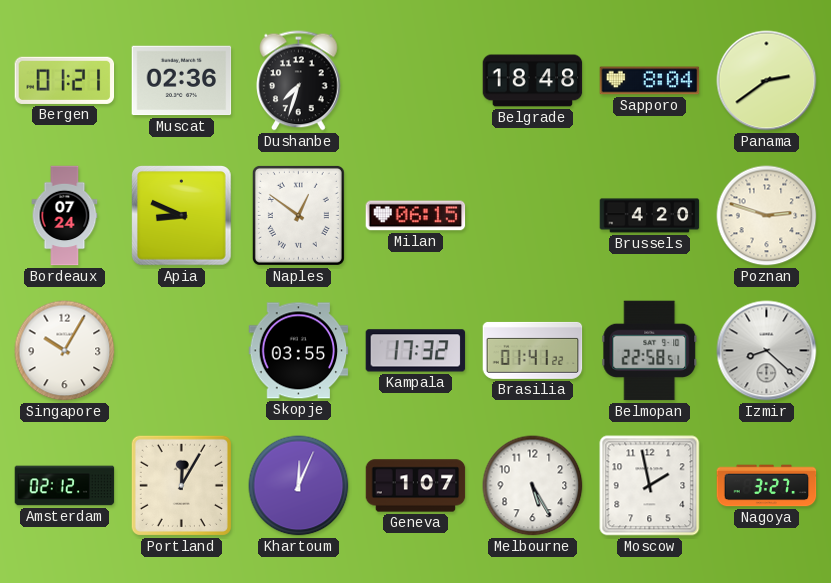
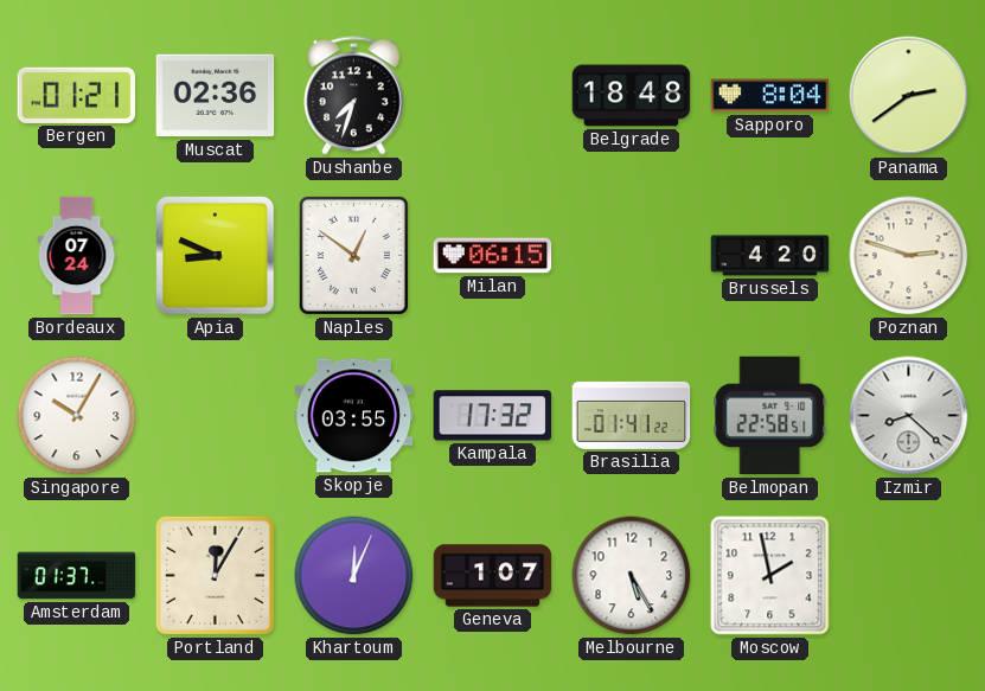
Amsterdam: 02:12 -> 01:37 (77, 576)
Nagoya: 3:27 -> none (767, 486)
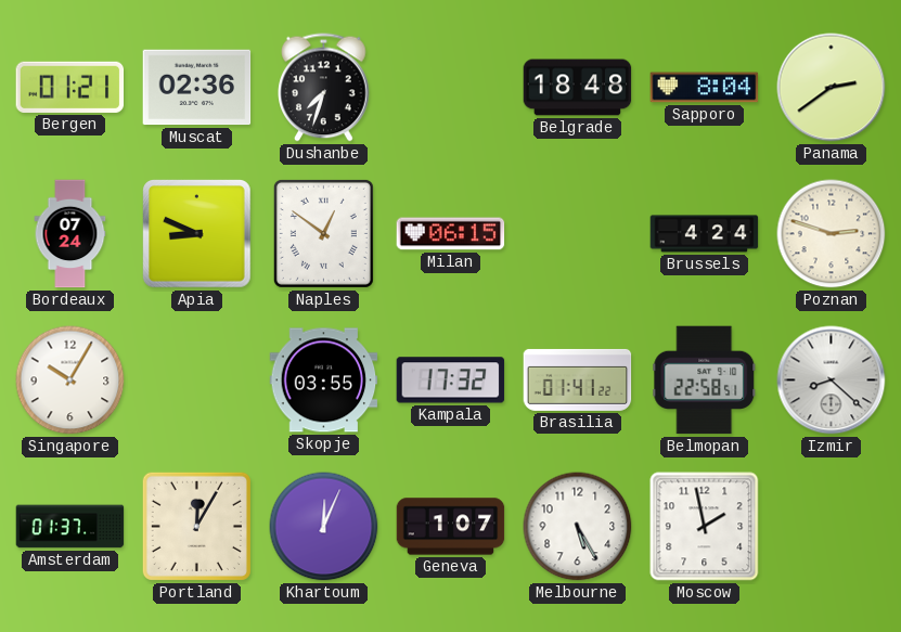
Brussels: 4:20 -> 4:24 (705, 234)
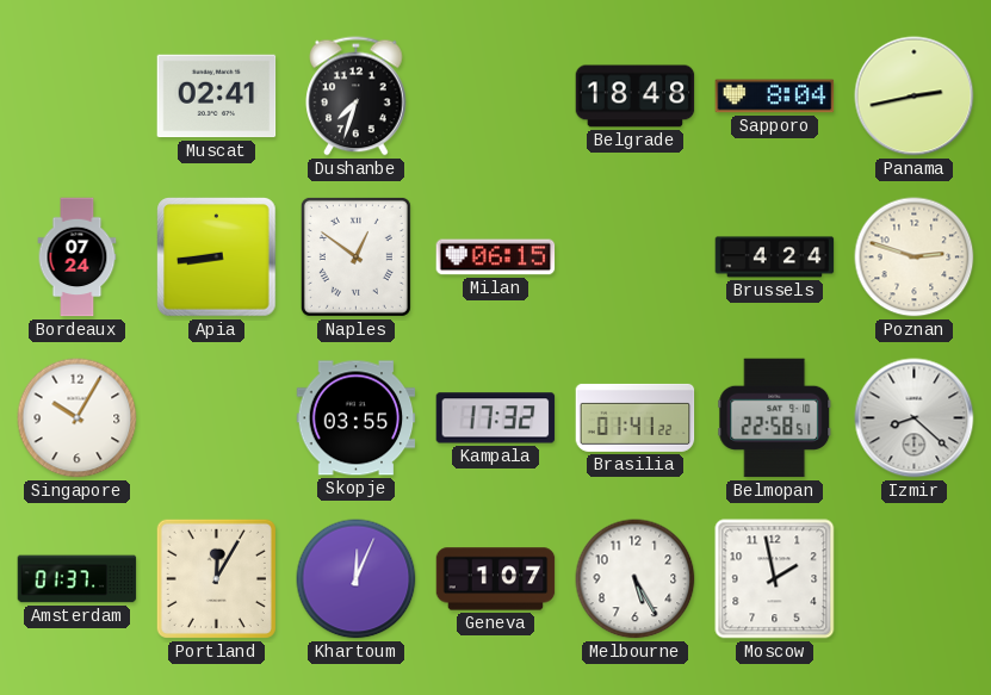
Bergen: 01:21 -> none (70, 87)
Muscat: 02:36 -> 02:41 (217, 97)
Panama: 2:39 -> 2:43 (915, 97)
Apia: 8:49 -> 8:44 (217, 257)
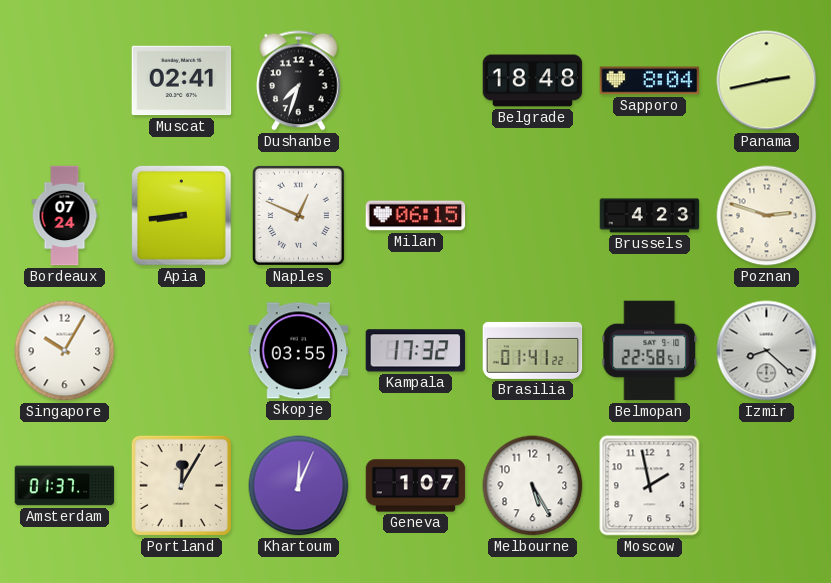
Naples: 12:51 -> 12:49 (298, 215)
Brussels: 4:24 -> 4:23 (650, 216)
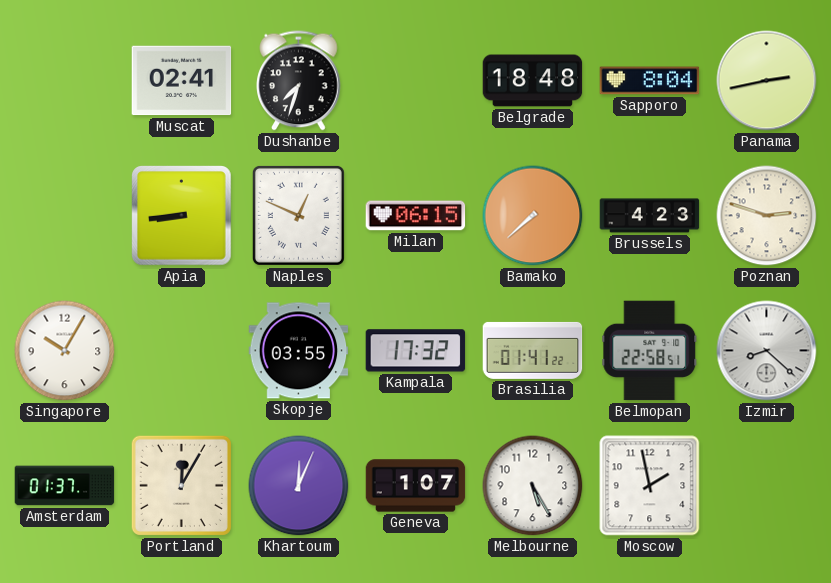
Bordeaux: 07:24 -> none (65, 216)
Bamako: none -> 7:38 (533, 216)
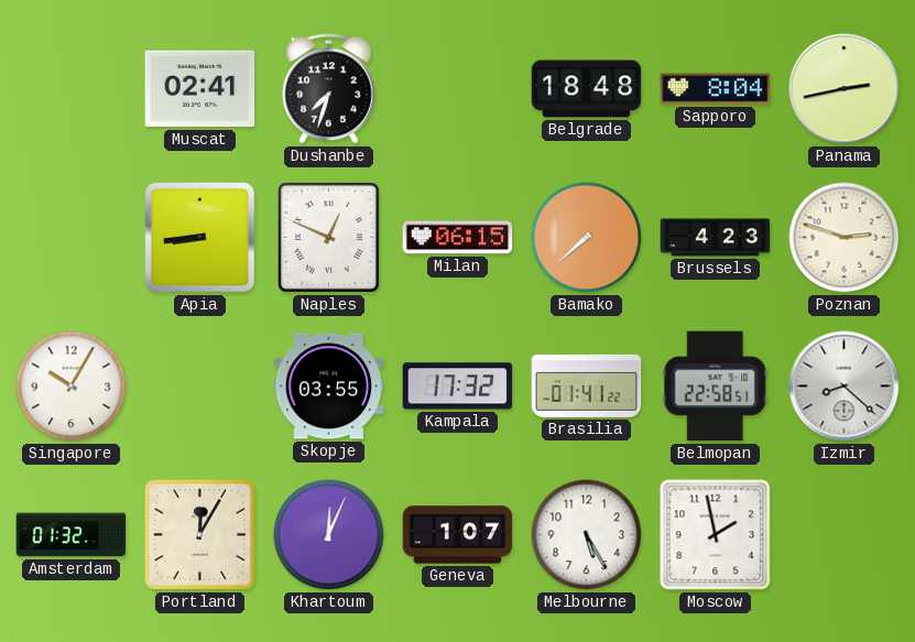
Amsterdam: 01:37 -> 01:32 (72, 535)
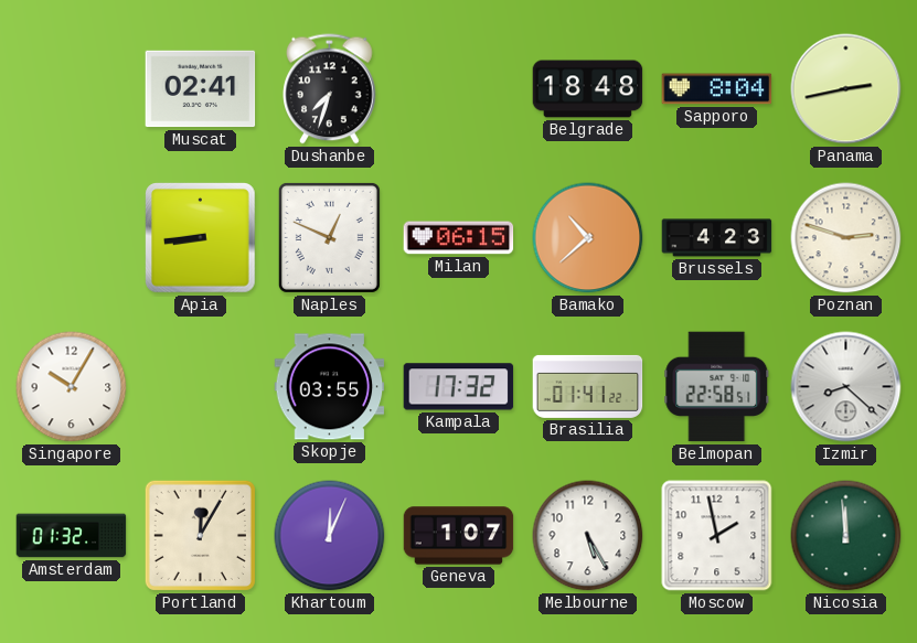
Bamako: 7:38 -> 10:38 (588, 238)
Nicosia: none -> 11:59 (846, 536)
